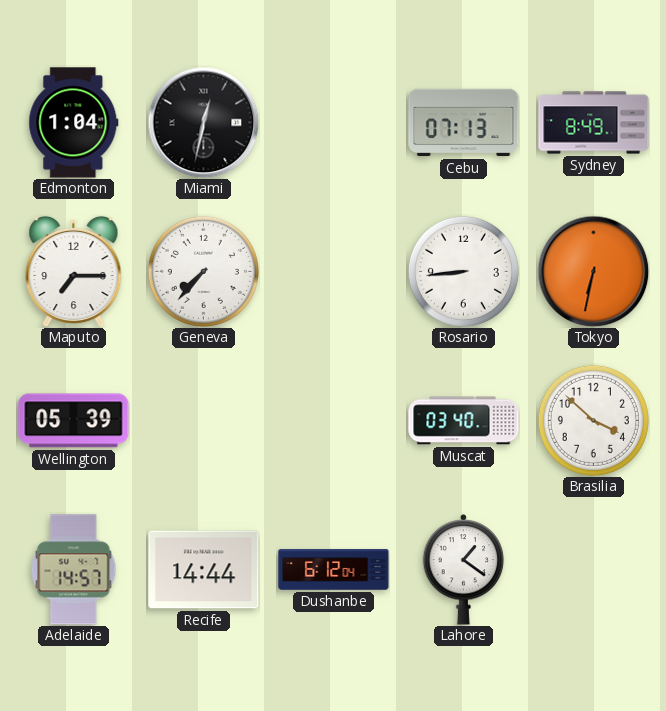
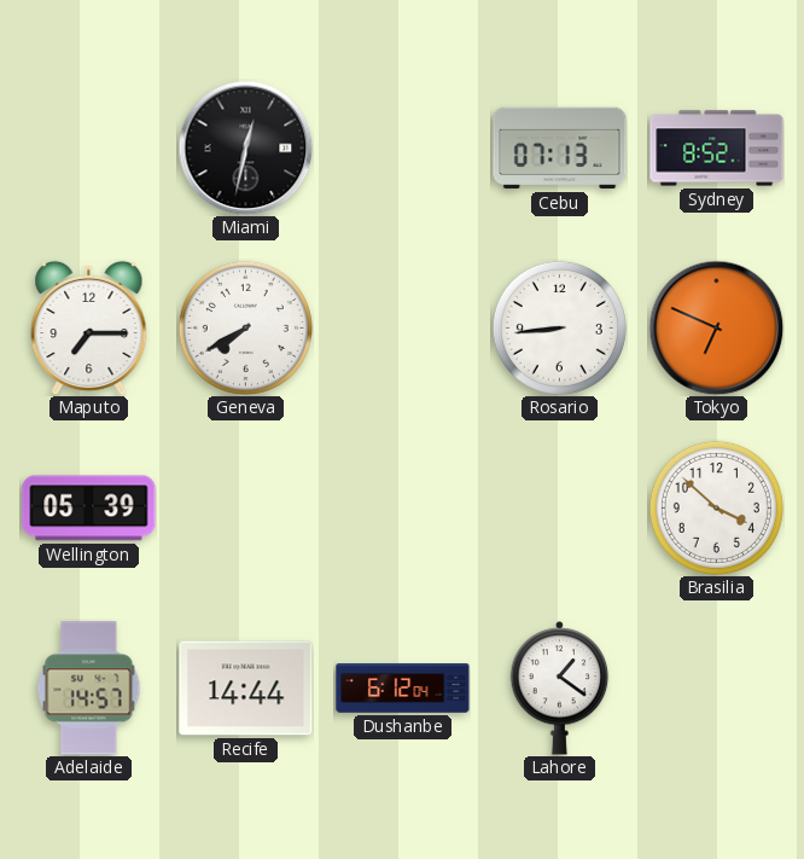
Edmonton: 1:04 -> none (74, 123)
Sydney: 8:49 -> 8:52 (717, 149)
Geneva: 7:37 -> 7:40 (245, 327)
Tokyo: 6:32 -> 6:49 (716, 327)
Muscat: 03:40 -> none (464, 421)
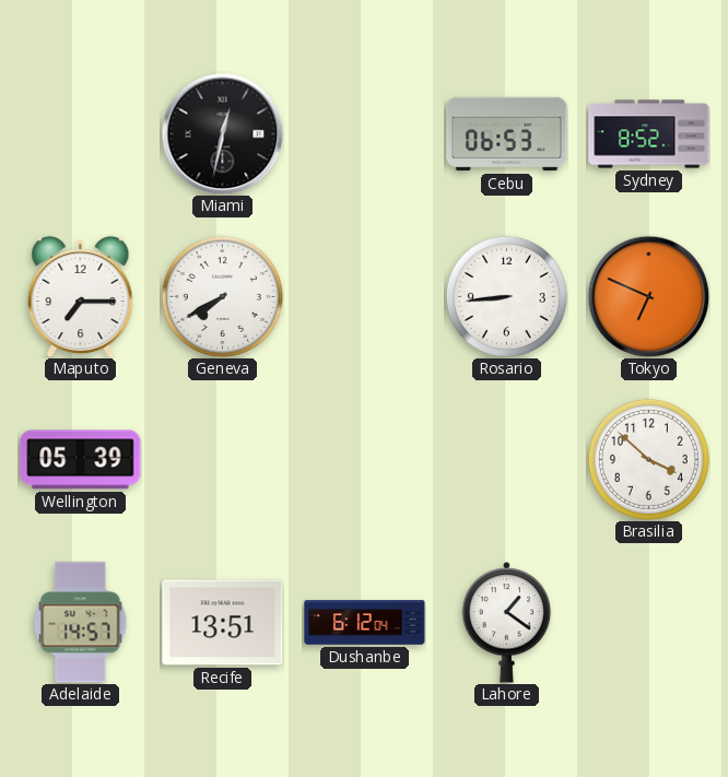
Cebu: 07:13 -> 06:53 (507, 134)
Recife: 14:44 -> 13:51 (223, 623)
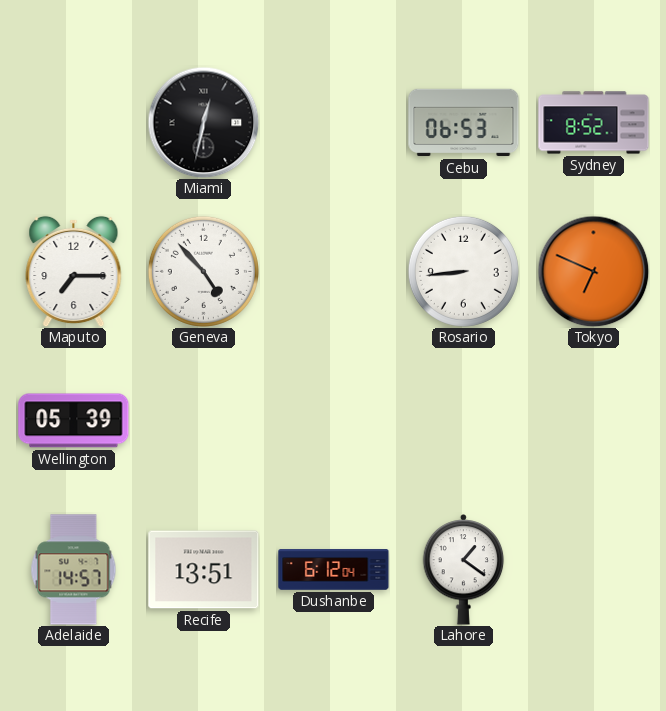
Geneva: 7:40 -> 4:53 (203, 271)
Brasilia: 3:52 -> none (648, 459)
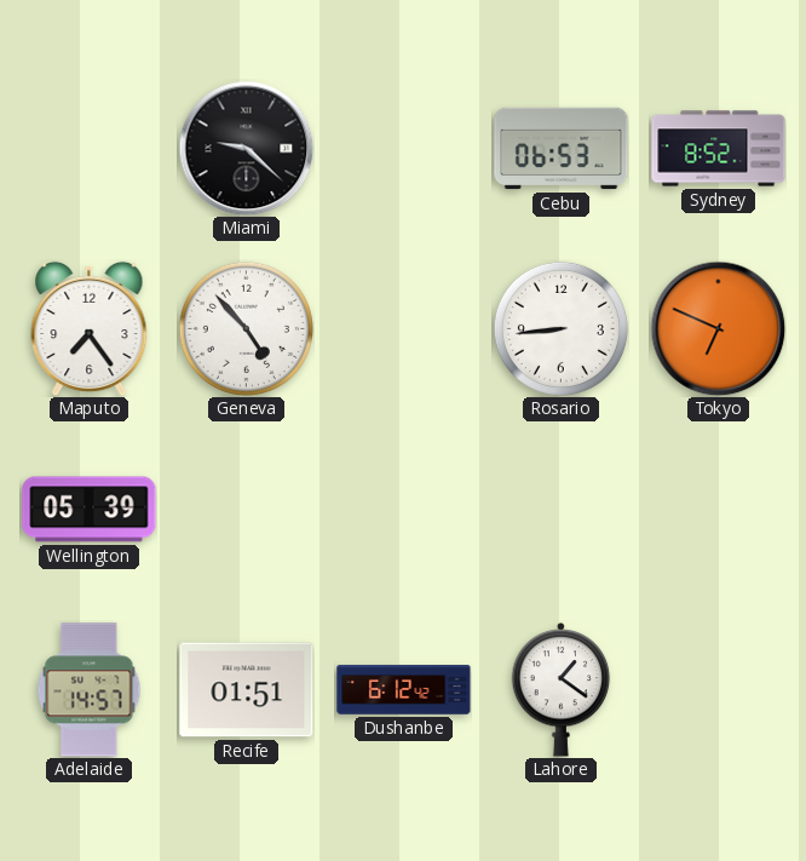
Miami: 12:32 -> 9:22 (246, 148)
Maputo: 7:15 -> 7:24 (90, 328)
Recife: 13:51 -> 01:51 (247, 690)
Dushanbe: 6:12:04 -> 6:12:42 (404, 690)
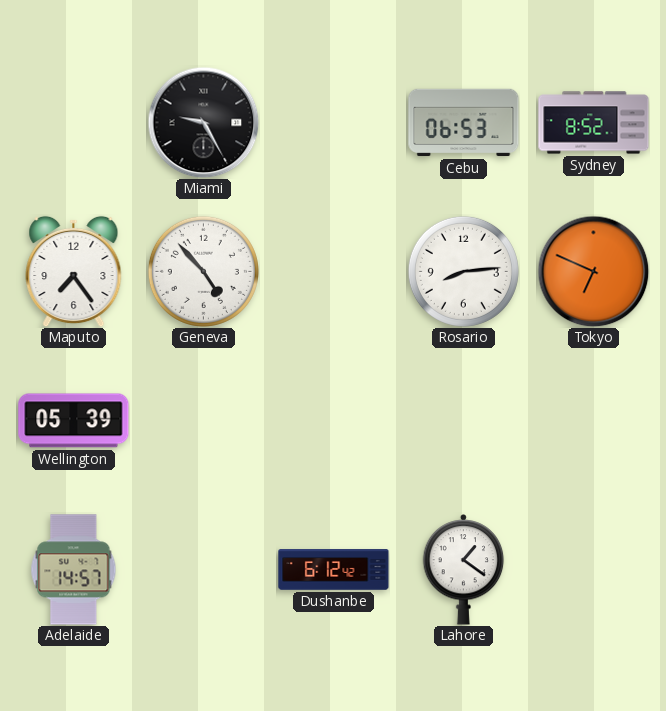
Miami: 9:22 -> 9:25 (203, 122)
Rosario: 8:44 -> 8:14 (463, 271)
Recife: 01:51 -> none (247, 690)
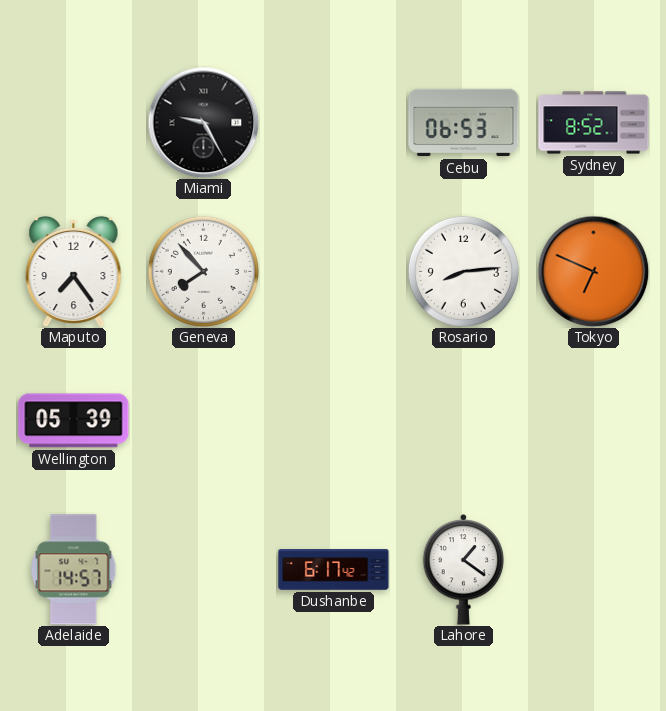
Geneva: 4:53 -> 7:53 (203, 271)
Dushanbe: 6:12 -> 6:17 (334, 570)
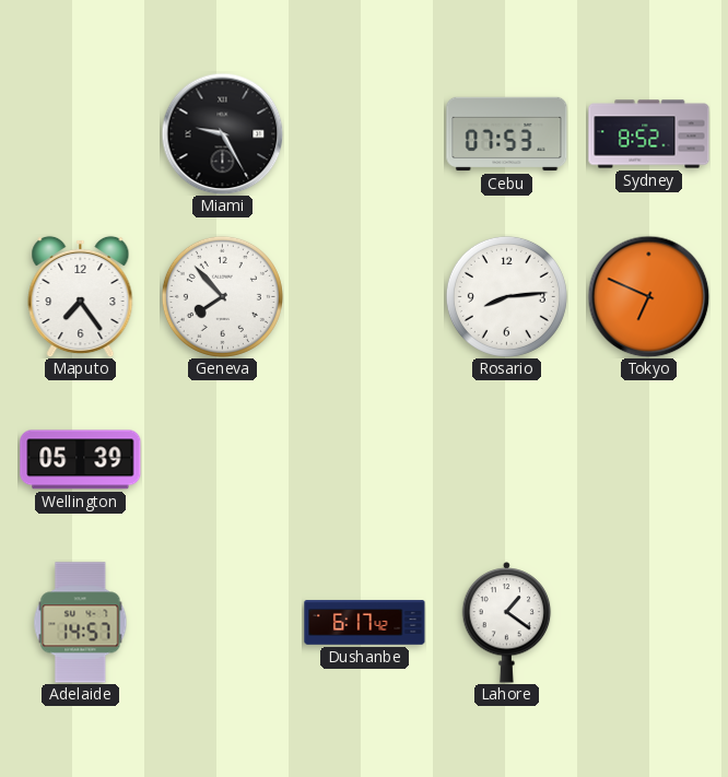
Cebu: 06:53 -> 07:53 (507, 134)
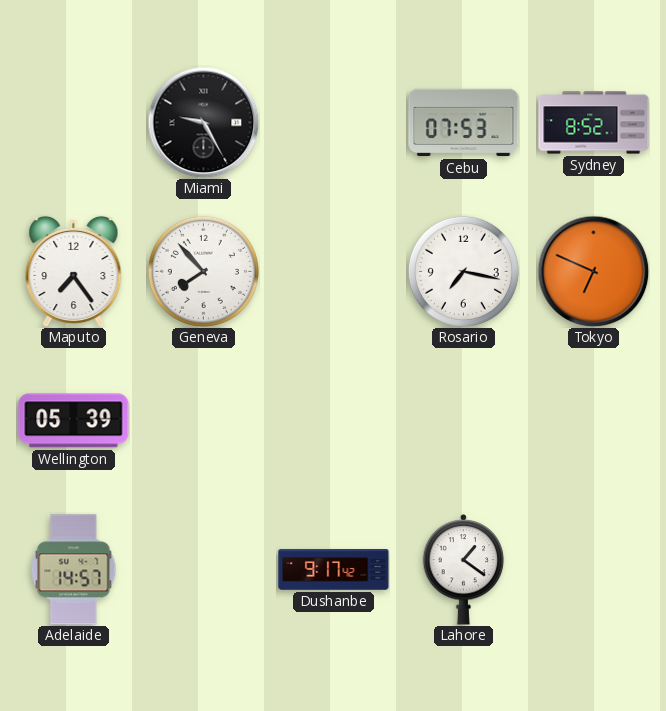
Rosario: 8:14 -> 7:17 (463, 271)
Dushanbe: 6:17 -> 9:17 (334, 570)
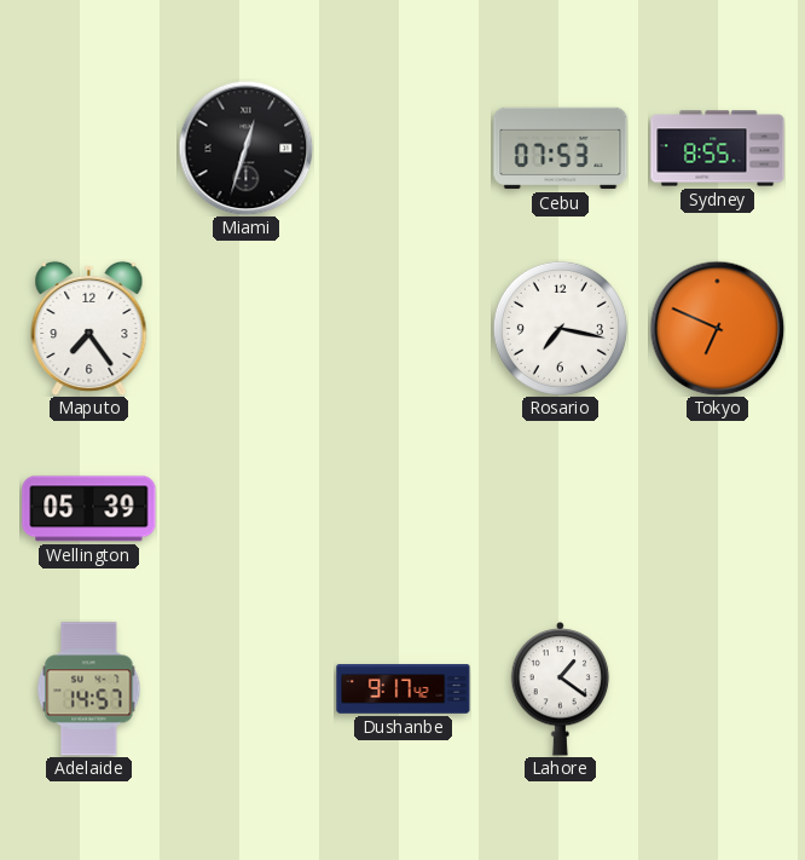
Miami: 9:25 -> 12:33 (245, 148)
Sydney: 8:52 -> 8:55 (718, 149)
Geneva: 7:53 -> none (203, 271)
